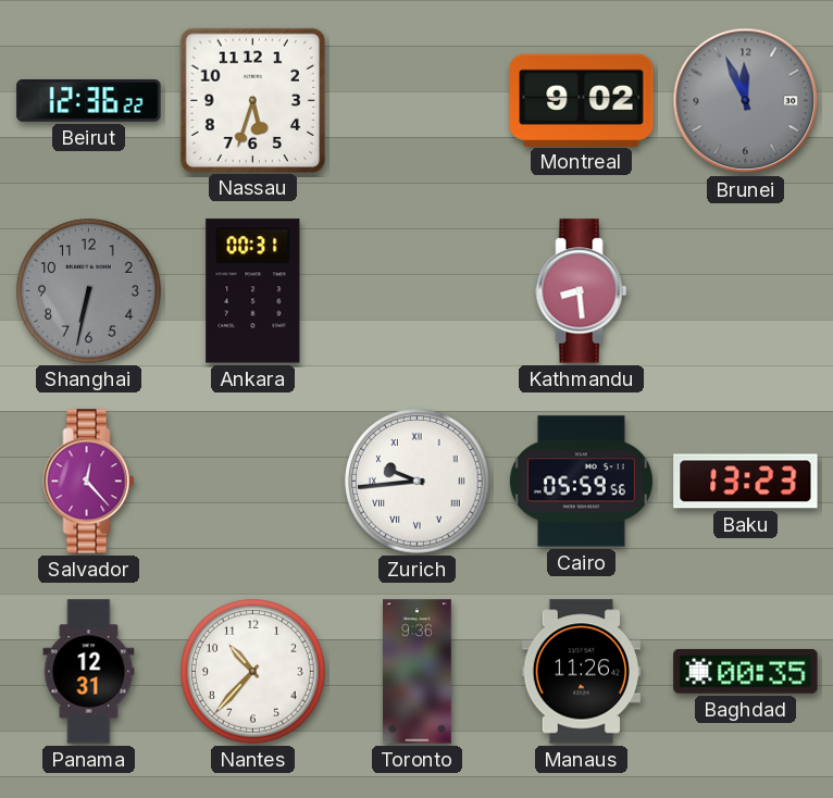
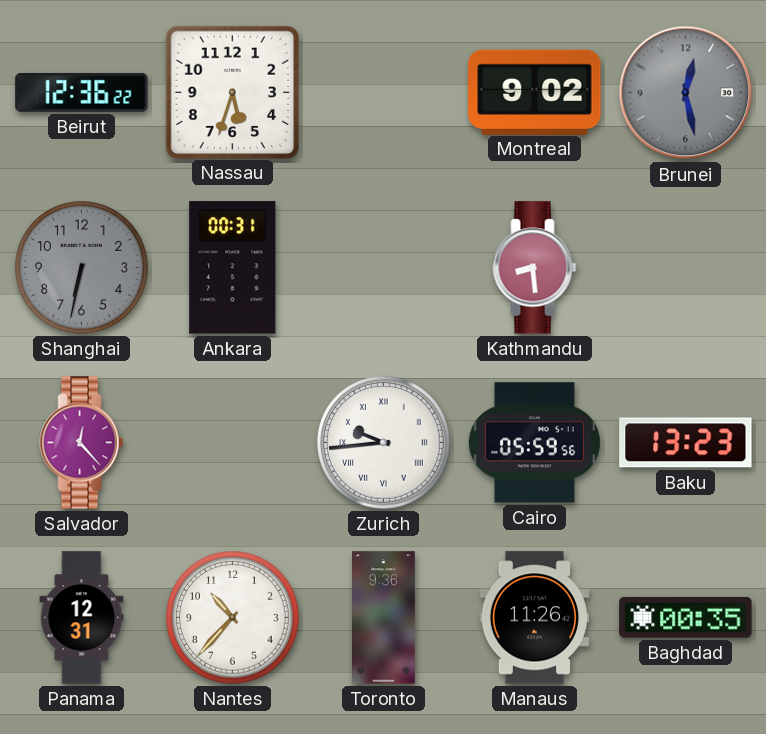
Brunei: 11:56 -> 12:28 (686, 93)
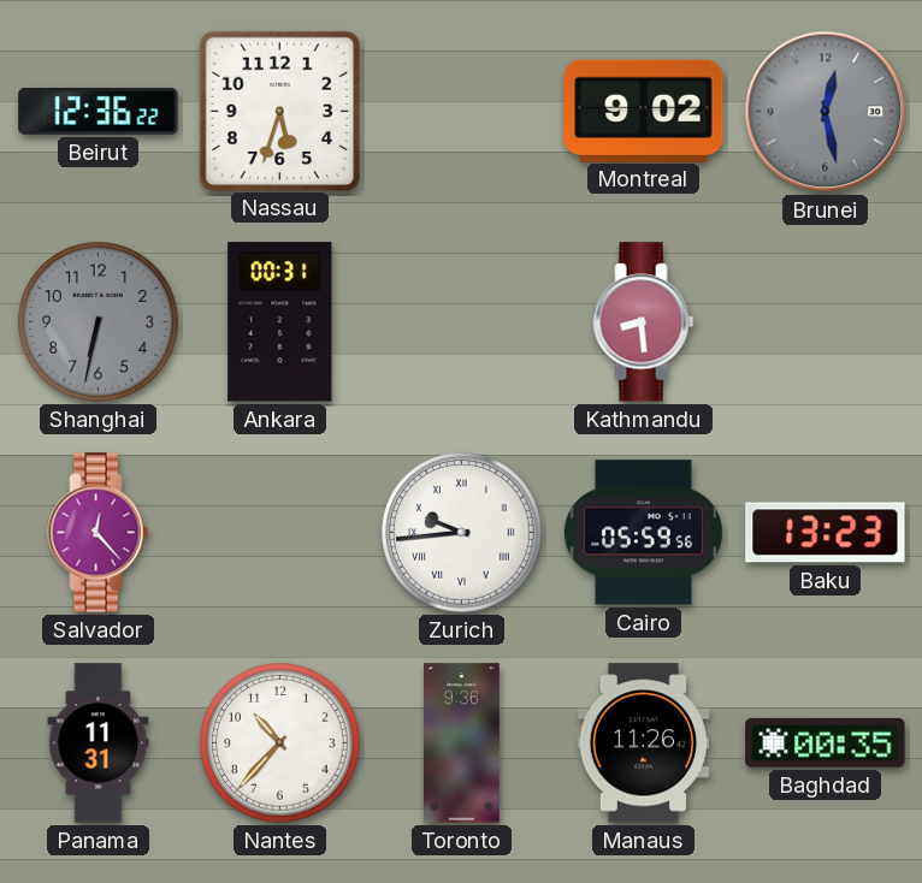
Panama: 12:31 -> 11:31 (99, 743)
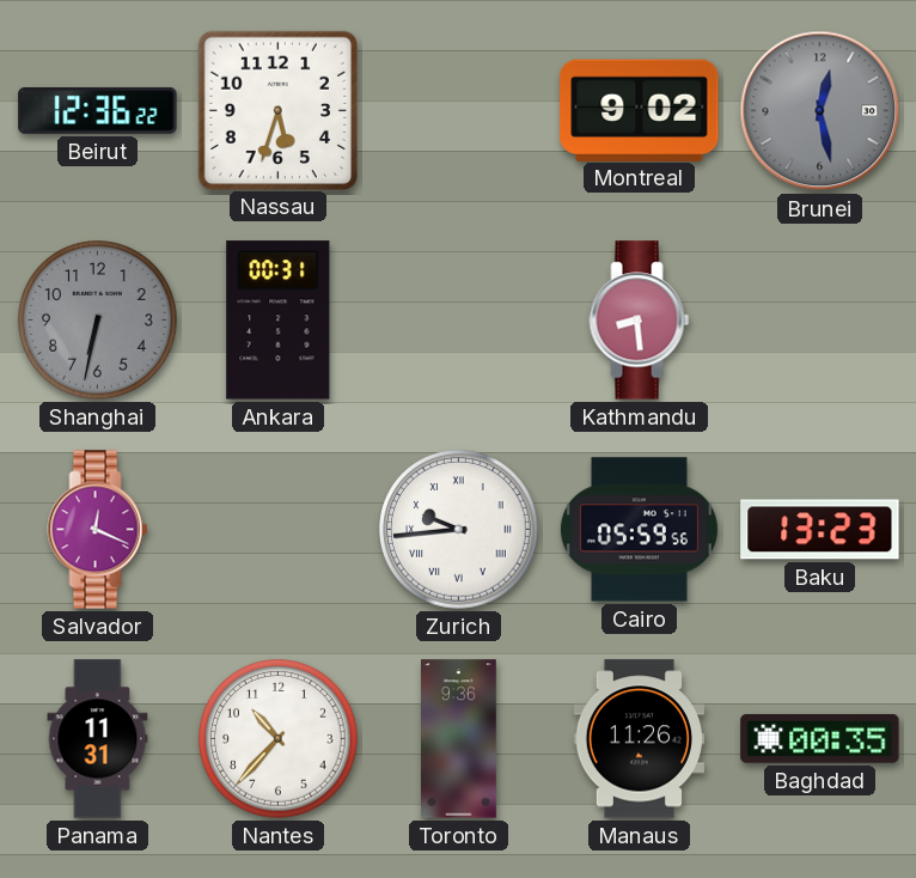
Salvador: 12:23 -> 12:19 (98, 530)
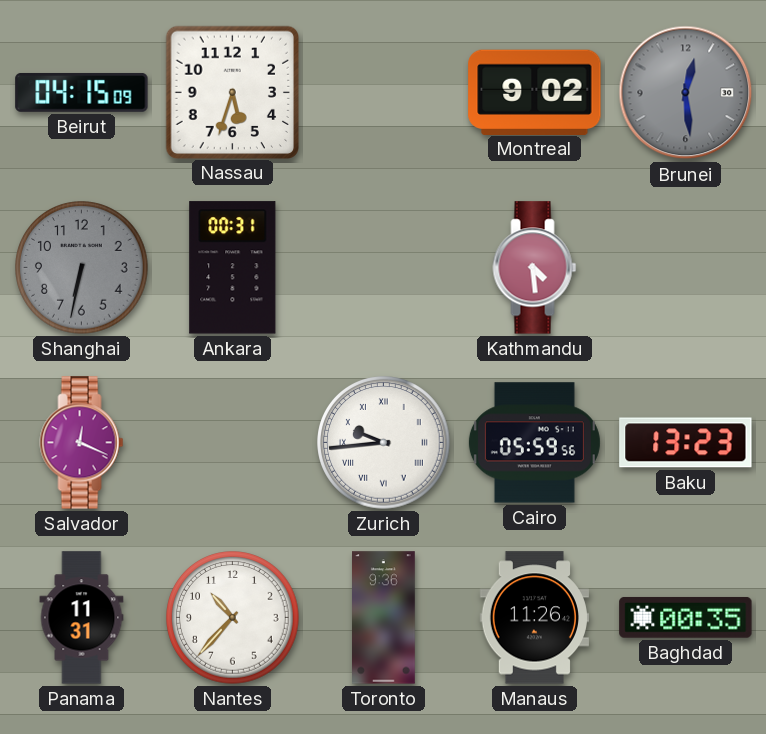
Beirut: 12:36 -> 04:15 (82, 93)
Brunei: 12:28 -> 12:29 (686, 93)
Kathmandu: 8:29 -> 4:29 (535, 268)
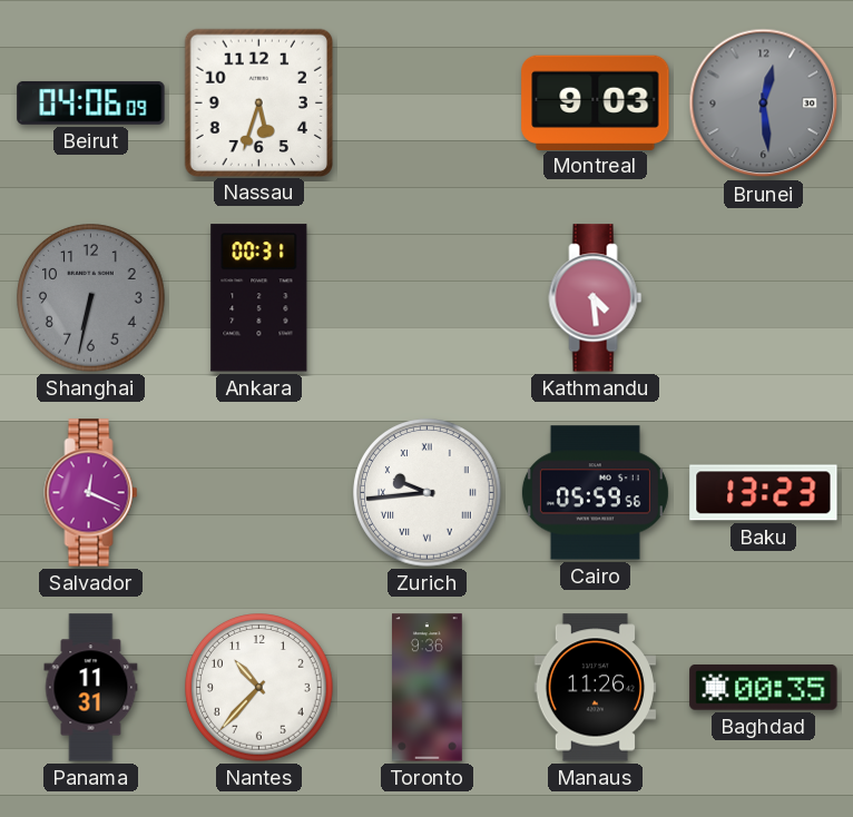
Beirut: 04:15 -> 04:06 (91, 104)
Montreal: 9:02 -> 9:03 (596, 102)
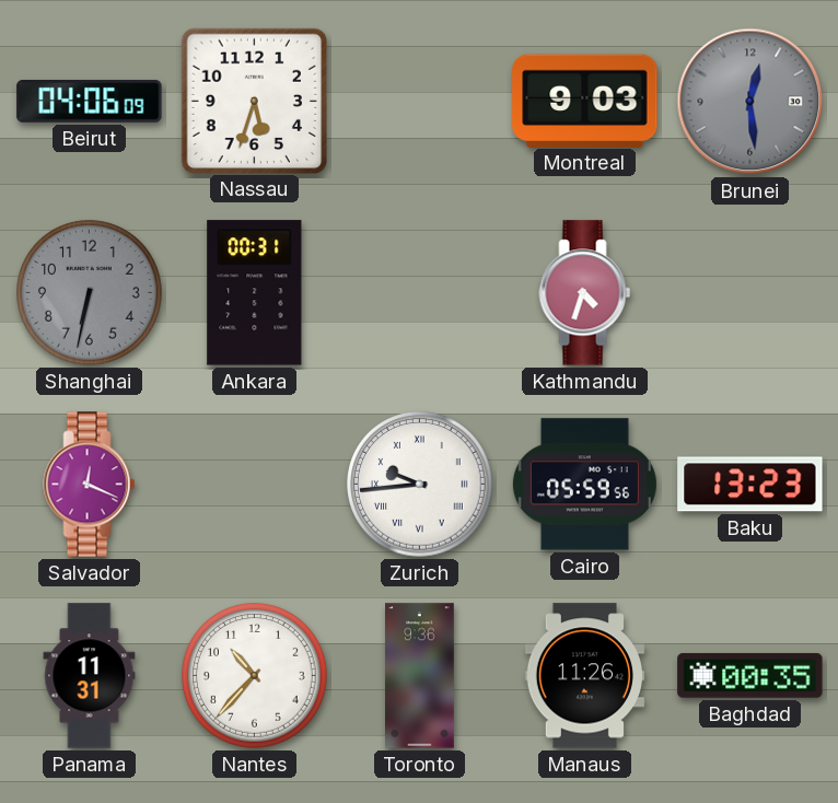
Kathmandu: 4:29 -> 4:33 (585, 293)
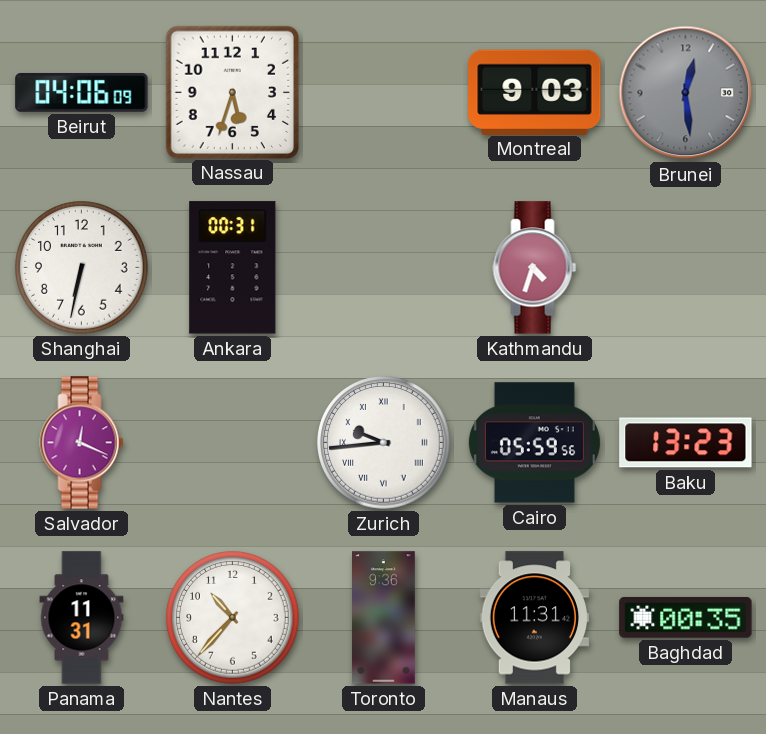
Shanghai dial: grey -> white (82, 268)
Manaus: 11:26 -> 11:31 (534, 618)
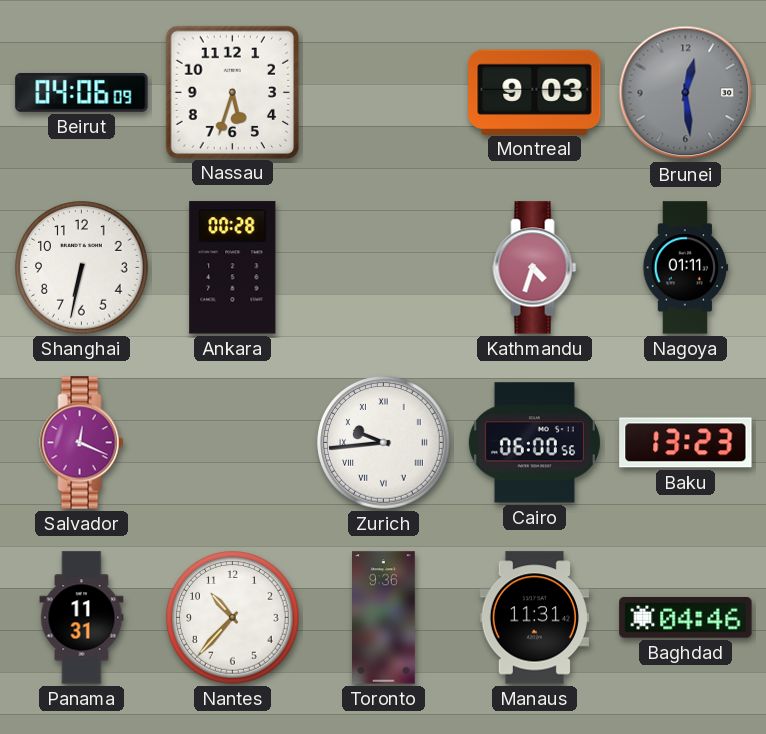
Ankara: 00:31 -> 00:28 (233, 268)
Nagoya: none -> 01:11 (686, 268)
Cairo: 05:59 -> 06:00 (534, 443)
Baghdad: 00:35 -> 04:46 (686, 618)
